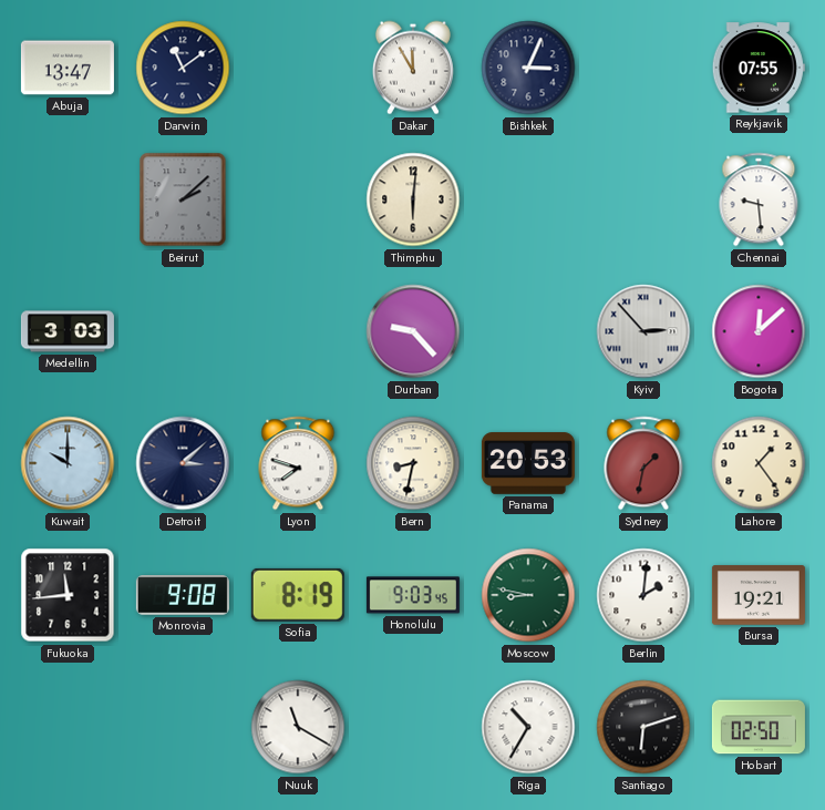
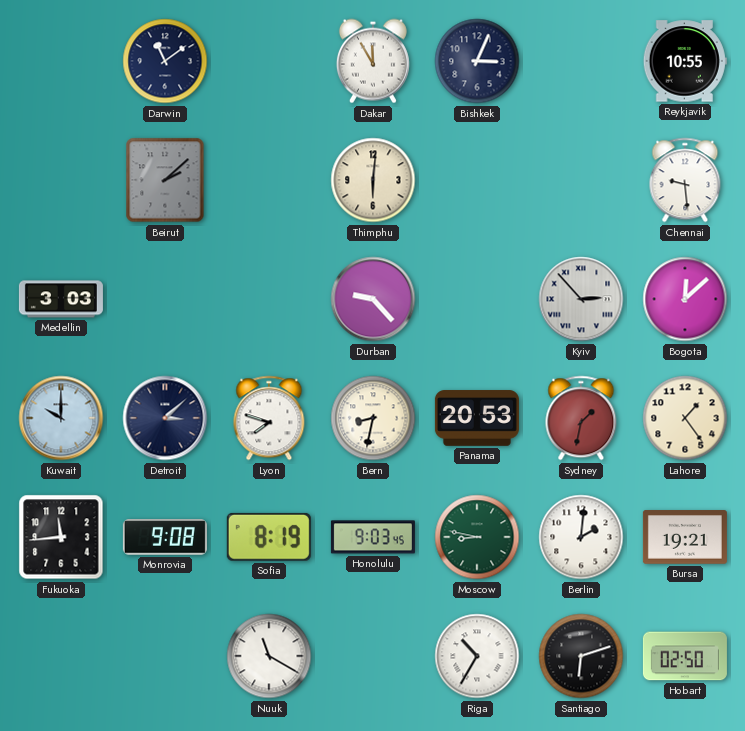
Abuja: 13:47 -> none (68, 68)
Reykjavik: 07:55 -> 10:55 (685, 61)
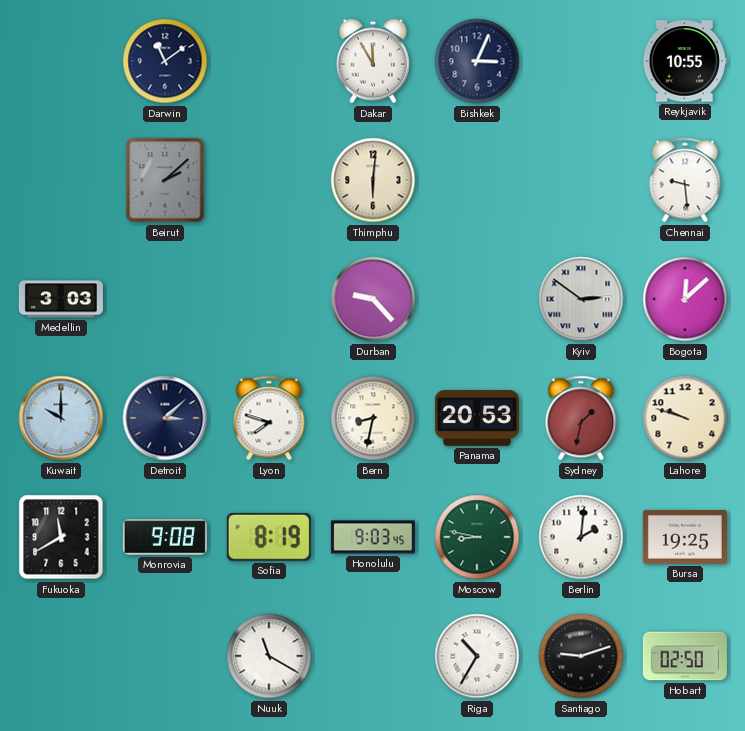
Kyiv: 2:53 -> 2:51 (581, 299)
Lahore: 1:24 -> 9:48 (685, 418)
Fukuoka: 11:44 -> 11:40 (61, 537)
Bursa: 19:21 -> 19:25 (685, 537)
Santiago: 6:12 -> 9:12 (581, 656)
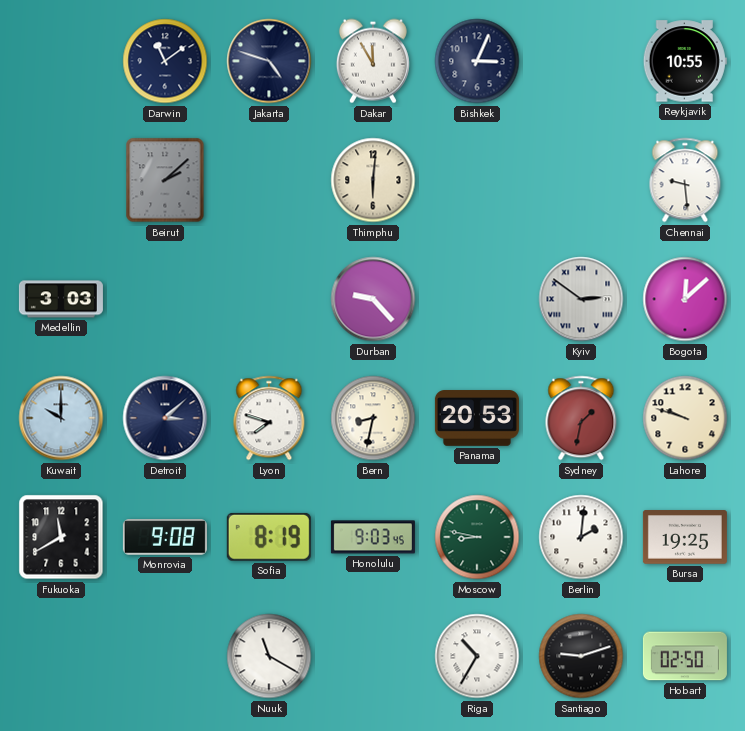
Jakarta: none -> 4:48 (269, 61)
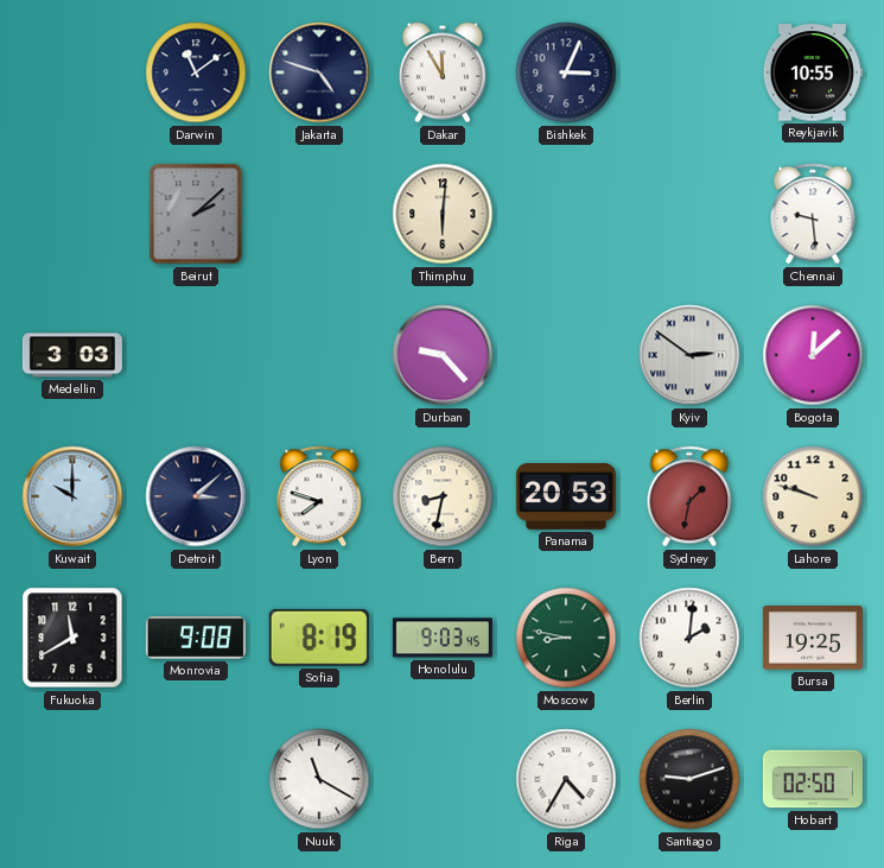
Riga: 10:35 -> 4:35 (566, 779)
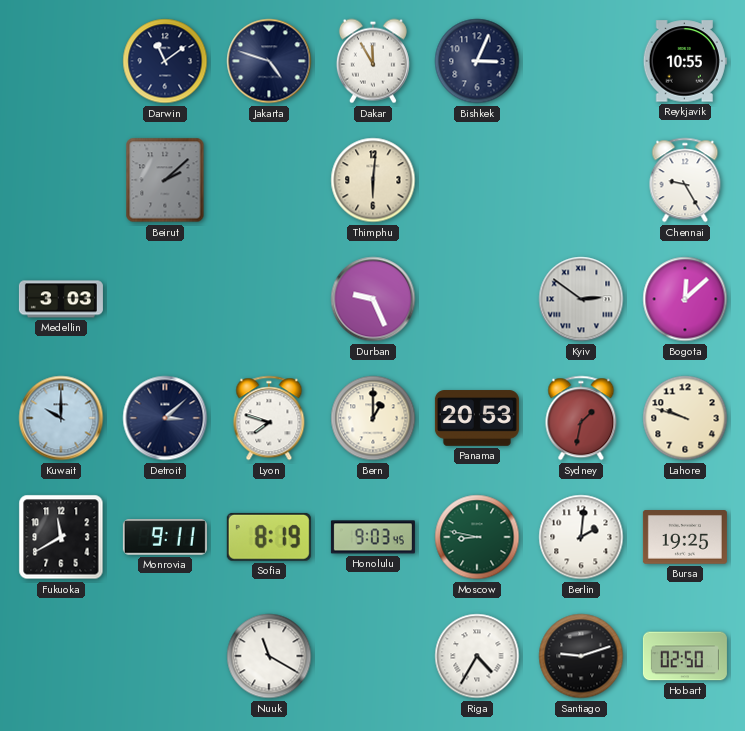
Chennai: 9:29 -> 9:25 (685, 180)
Durban: 9:23 -> 9:26 (373, 299)
Bern: 8:32 -> 1:00 (373, 418)
Monrovia: 9:08 -> 9:11 (165, 537)
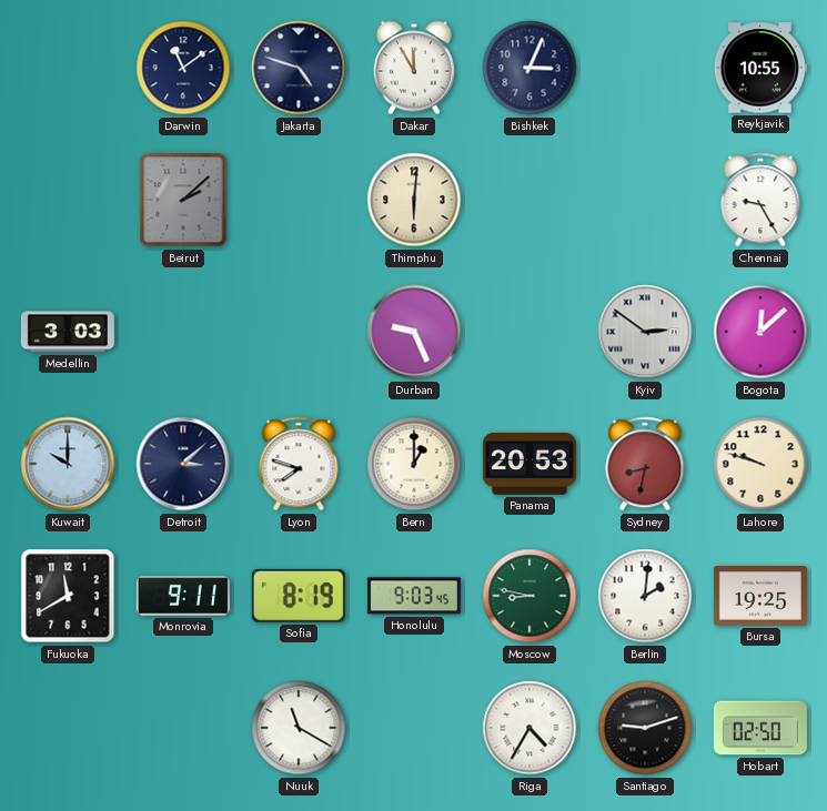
Sydney: 1:32 -> 8:32 (645, 464)
